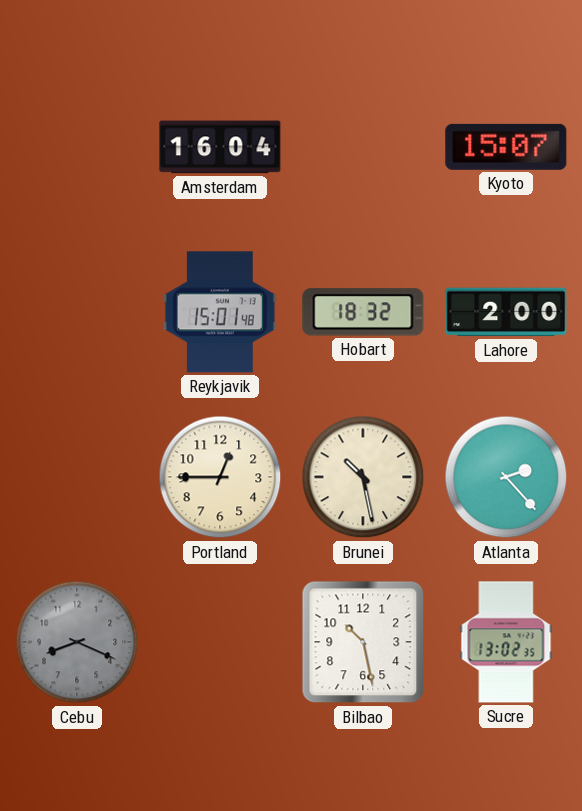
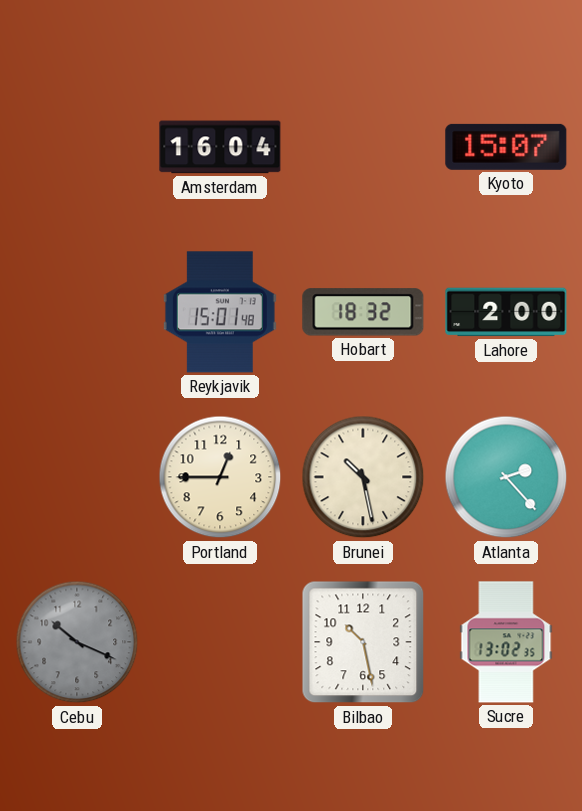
Cebu: 8:19 -> 10:19 (77, 642)
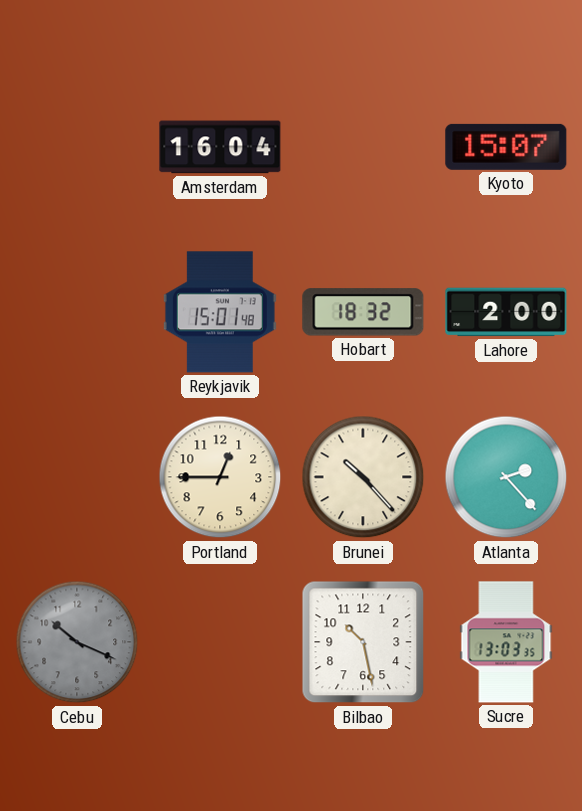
Brunei: 10:28 -> 10:23 (363, 477)
Sucre: 13:02 -> 13:03 (506, 642)
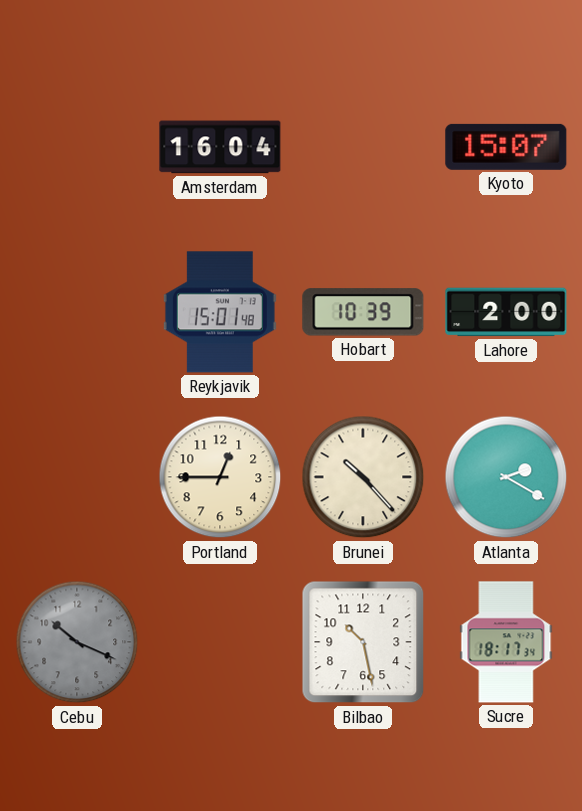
Hobart: 18:32 -> 10:39 (363, 312)
Atlanta: 2:23 -> 2:20 (506, 477)
Sucre: 13:03 -> 18:17 (506, 642)
